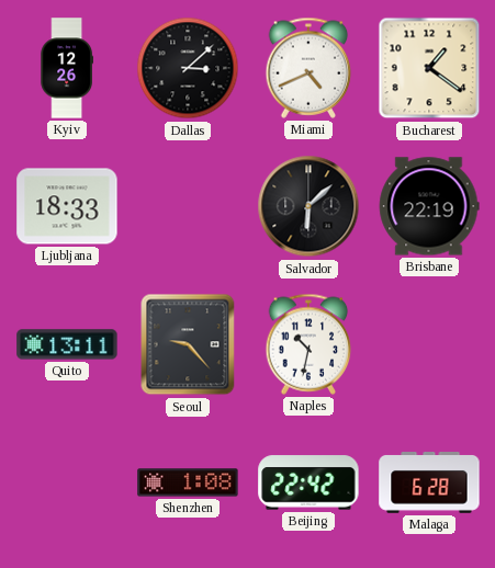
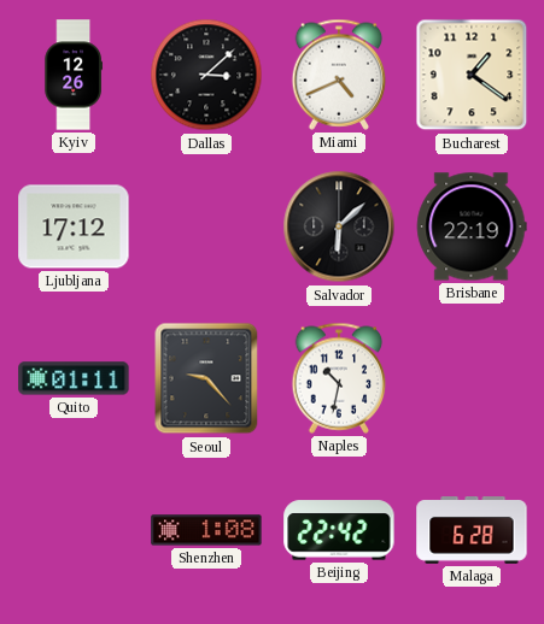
Ljubljana: 18:33 -> 17:12 (74, 226)
Quito: 13:11 -> 01:11 (74, 378)
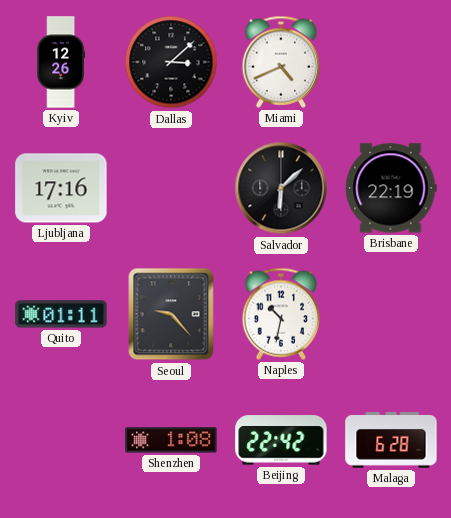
Bucharest: 1:21 -> none (472, 75)
Ljubljana: 17:12 -> 17:16 (61, 188)
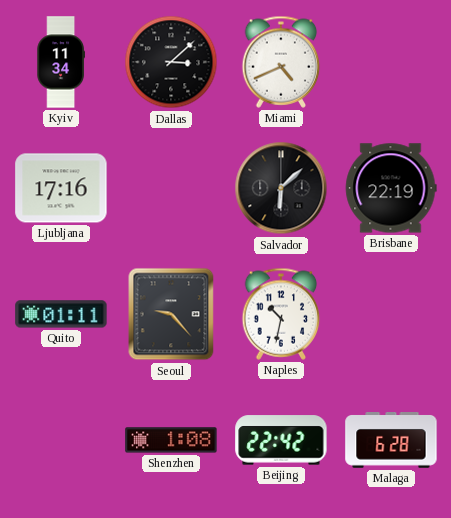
Kyiv: 12:26 -> 11:34 (61, 62)
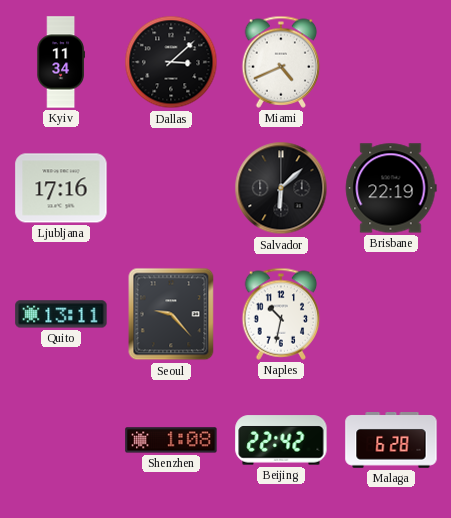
Quito: 01:11 -> 13:11 (61, 314)
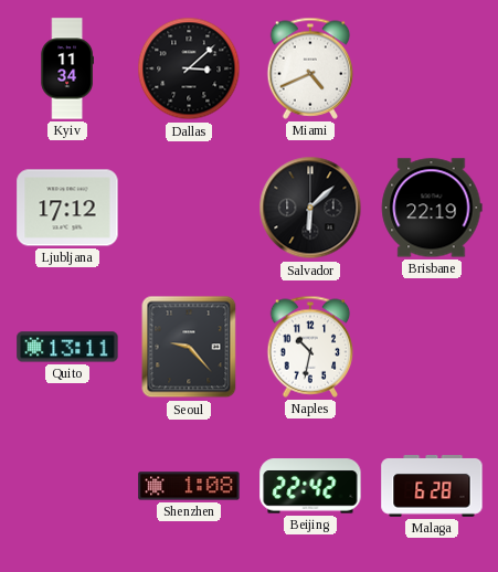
Ljubljana: 17:16 -> 17:12 (67, 208)
